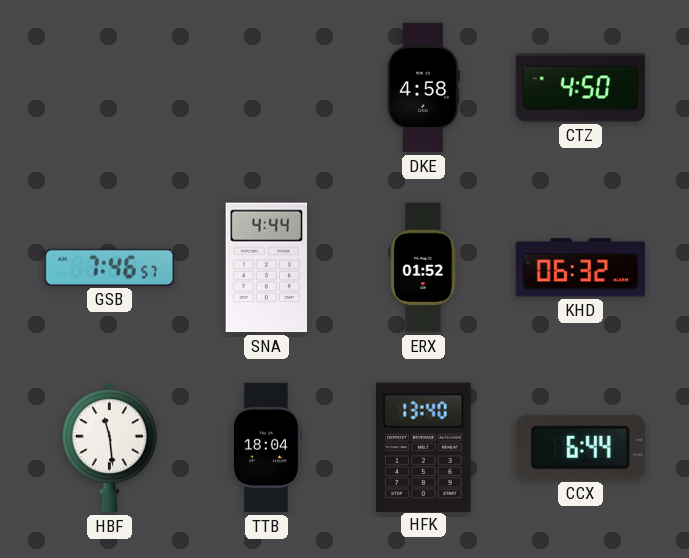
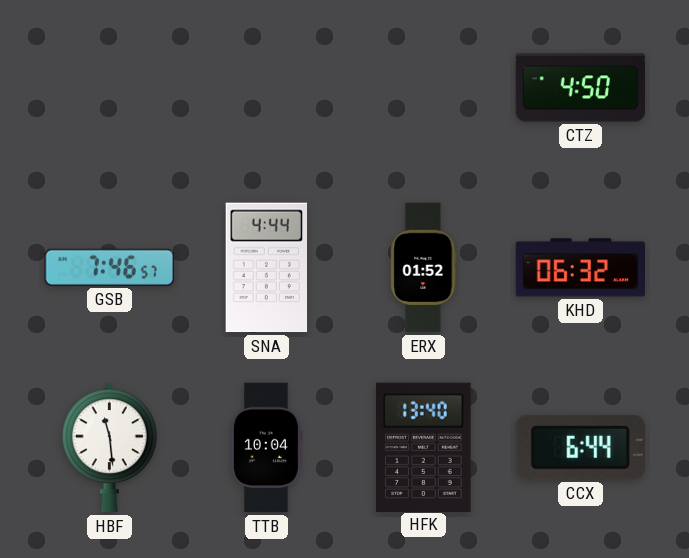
DKE: 4:58 -> none (423, 88)
TTB: 18:04 -> 10:04 (266, 448)
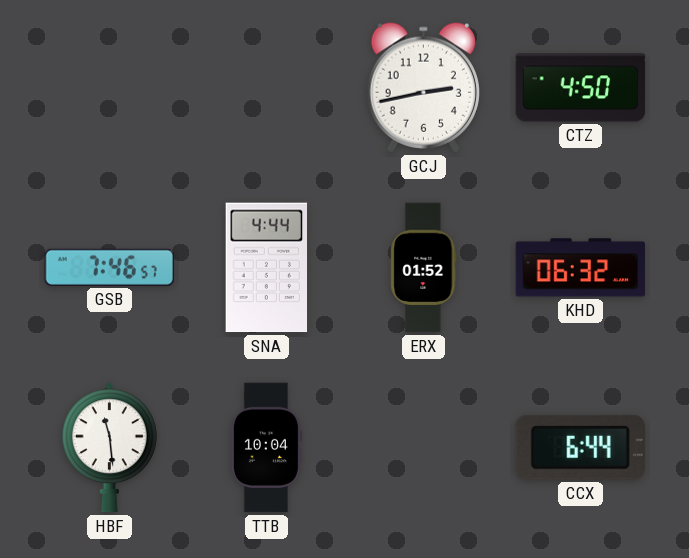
GCJ: none -> 2:43 (423, 88)
HFK: 13:40 -> none (424, 447)
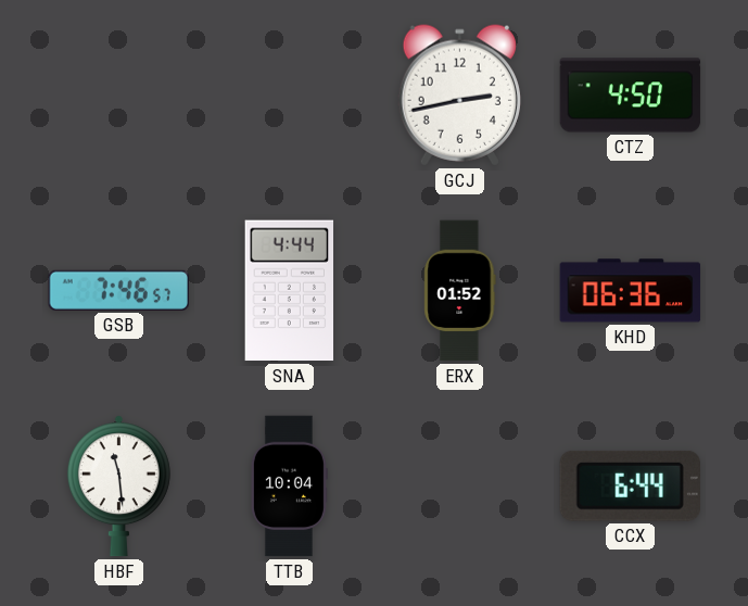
KHD: 06:32 -> 06:36 (631, 291)
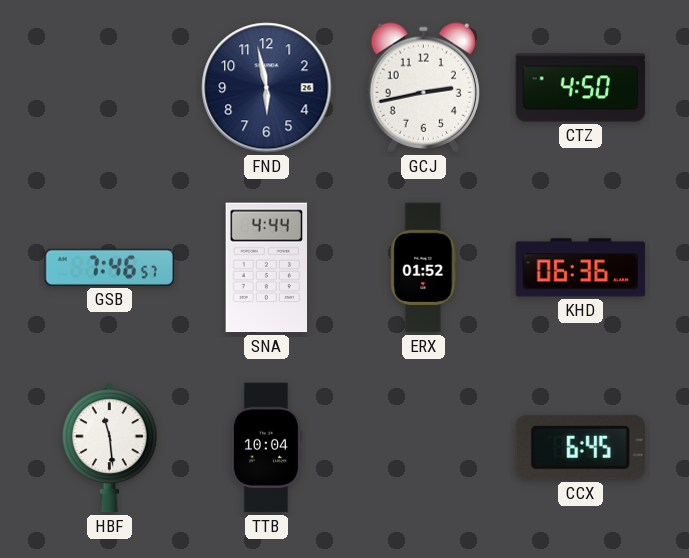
FND: none -> 5:58 (267, 88)
CCX: 6:44 -> 6:45 (580, 447)
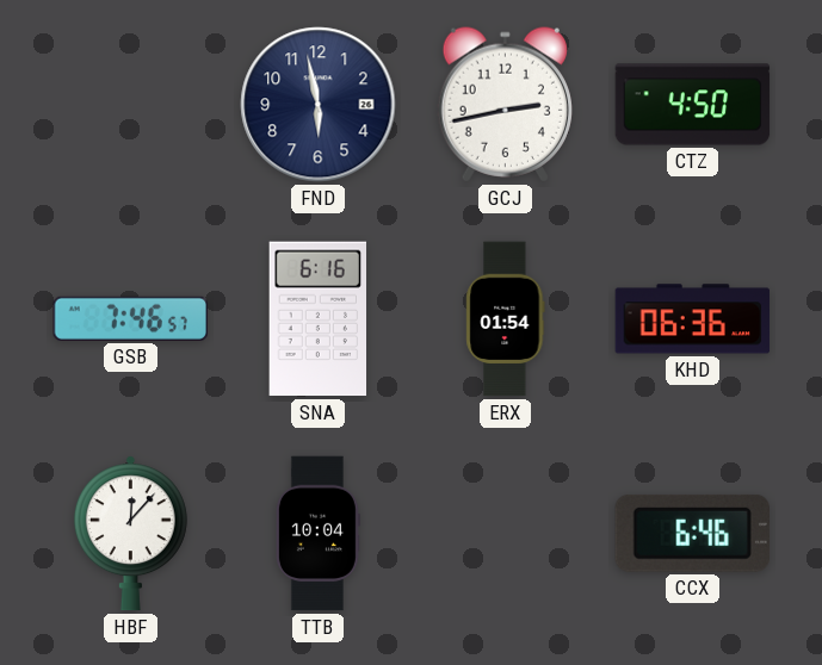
SNA: 4:44 -> 6:16 (319, 319)
ERX: 01:52 -> 01:54 (506, 319)
HBF: 11:29 -> 12:07 (130, 534)
CCX: 6:45 -> 6:46 (692, 533)
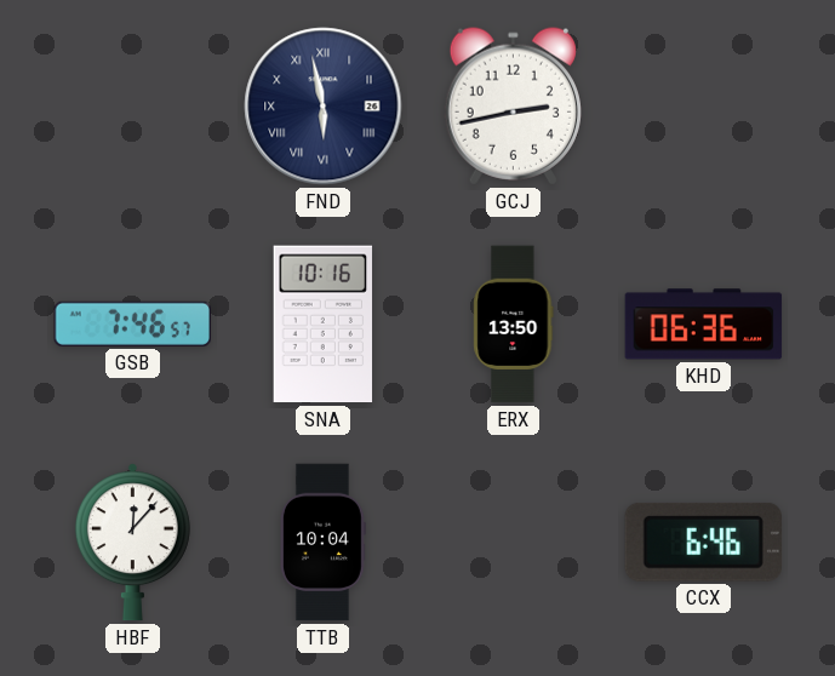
FND numerals: Arabic -> Roman (324, 107)
CTZ: 4:50 -> none (693, 105)
SNA: 6:16 -> 10:16 (324, 325)
ERX: 01:54 -> 13:50 (514, 325)
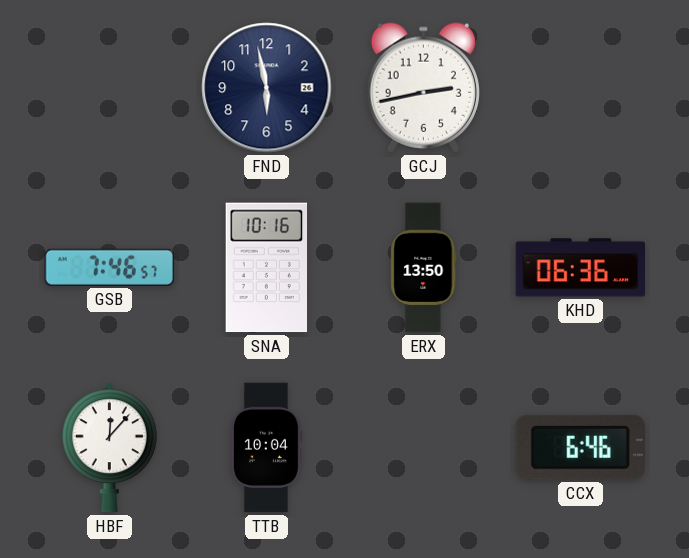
FND numerals: Roman -> Arabic (267, 88)
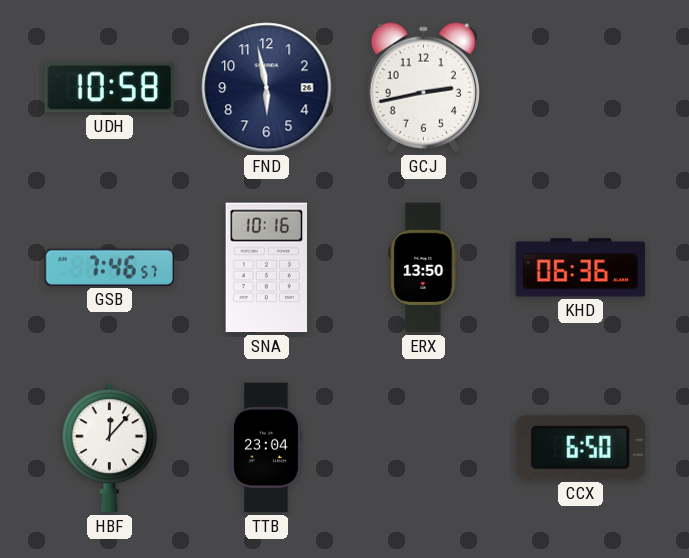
UDH: none -> 10:58 (110, 88)
TTB: 10:04 -> 23:04 (266, 448)
CCX: 6:46 -> 6:50 (580, 447)
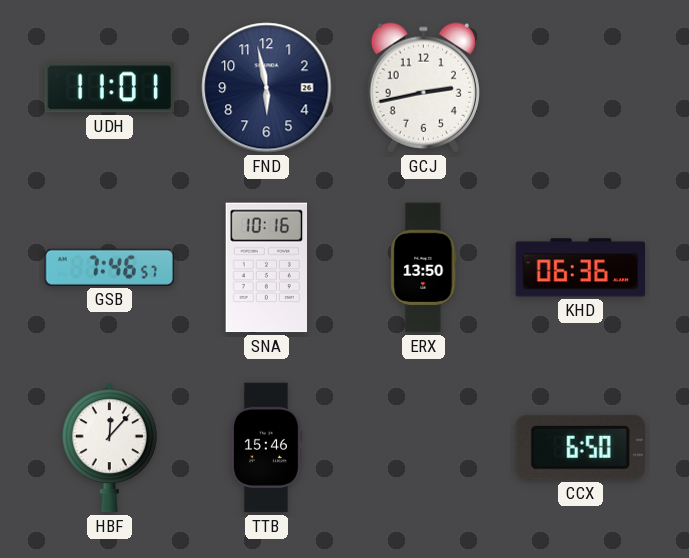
UDH: 10:58 -> 11:01 (110, 88)
TTB: 23:04 -> 15:46 (266, 448)
